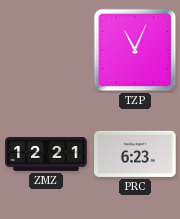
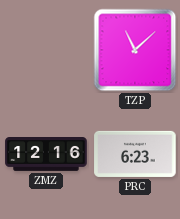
TZP: 11:04 -> 11:08 (135, 50)
ZMZ: 12:21 -> 12:16 (46, 155)
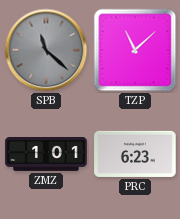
SPB: none -> 11:22 (46, 50)
ZMZ: 12:16 -> 1:01 (46, 155)
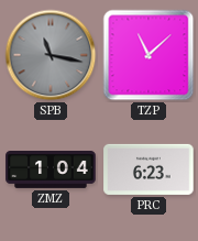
SPB: 11:22 -> 11:17 (51, 55)
ZMZ: 1:01 -> 1:04 (51, 171)
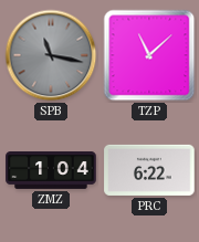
PRC: 6:23 -> 6:22 (149, 170)
